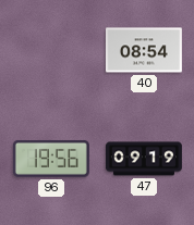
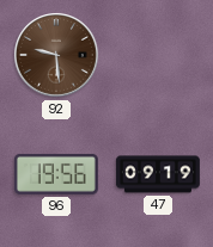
92: none -> 9:29 (57, 56)
40: 08:54 -> none (144, 50)
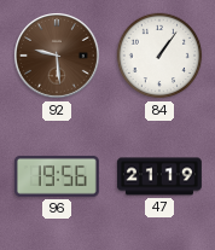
84: none -> 1:06 (159, 56)
47: 09:19 -> 21:19 (159, 176)
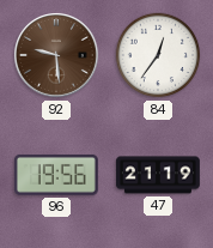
84: 1:06 -> 12:36 (158, 55)
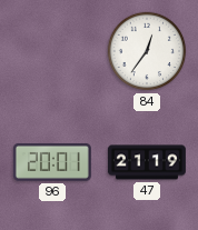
92: 9:29 -> none (57, 56)
96: 19:56 -> 20:01 (52, 162)
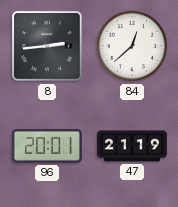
8: none -> 2:44 (48, 47)
84: 12:36 -> 12:38 (132, 46)
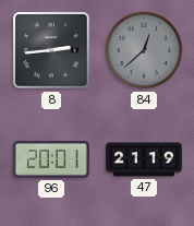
84 dial: white -> grey (144, 50)
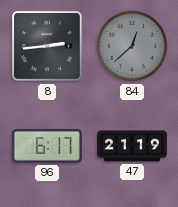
96: 20:01 -> 6:17 (47, 146)
